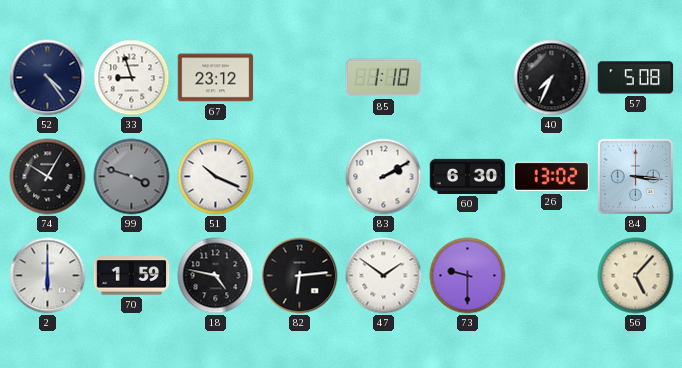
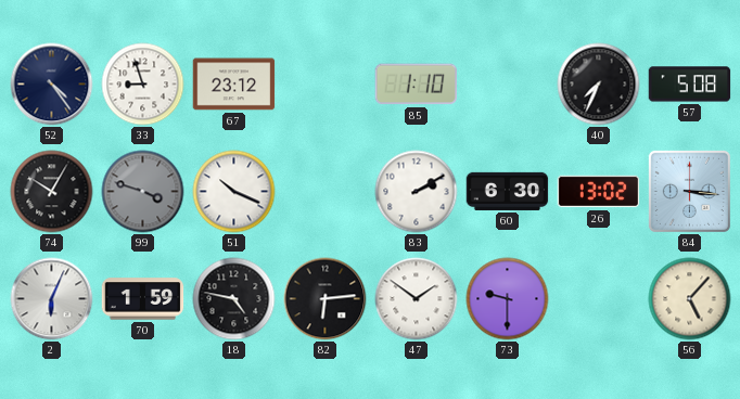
2: 6:00 -> 6:04 (52, 299)
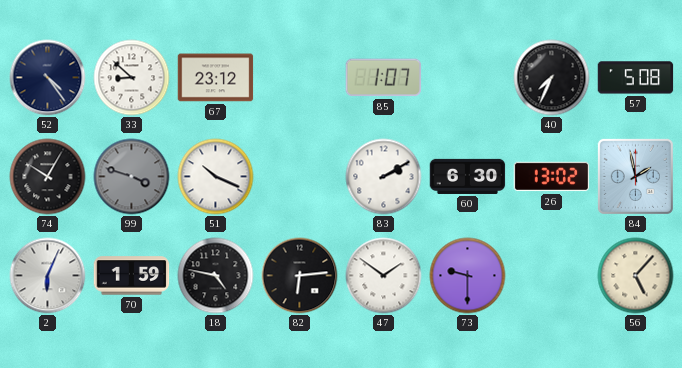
33: 8:57 -> 8:52 (132, 78)
85: 1:10 -> 1:07 (384, 78)
84: 3:16 -> 1:58 (635, 176)
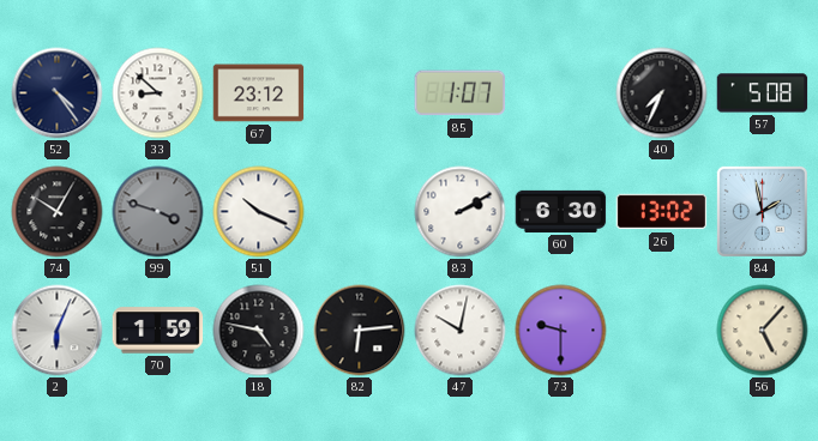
47: 1:51 -> 10:02 (461, 331)
